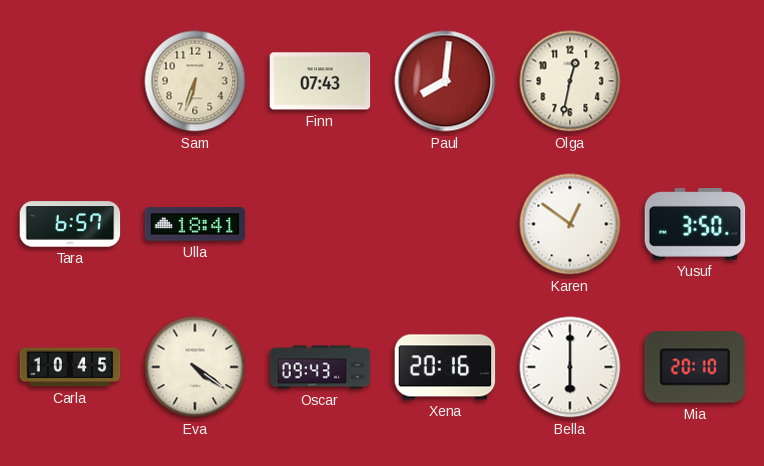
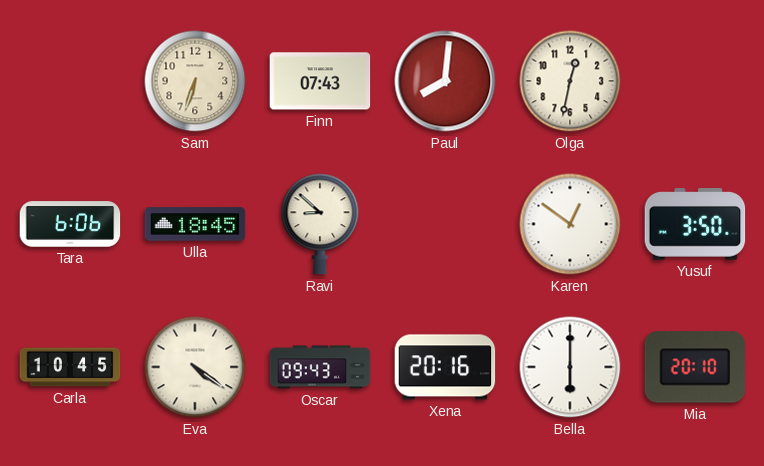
Tara: 6:57 -> 6:06 (70, 224)
Ulla: 18:41 -> 18:45 (195, 224)
Ravi: none -> 8:52 (320, 224)
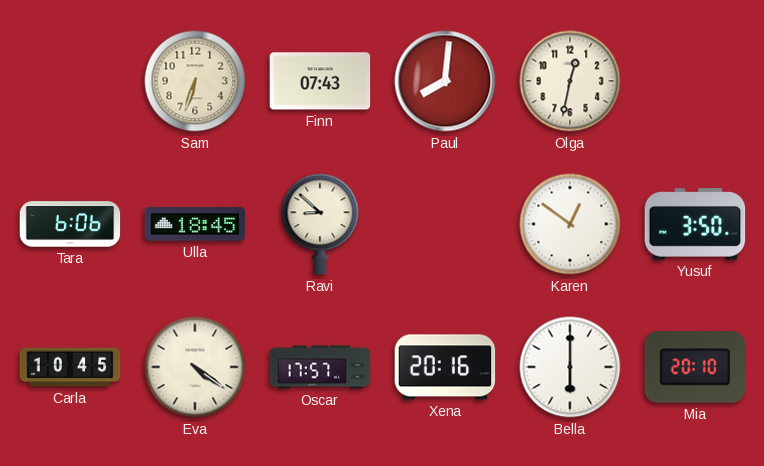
Oscar: 09:43 -> 17:57 (320, 367)
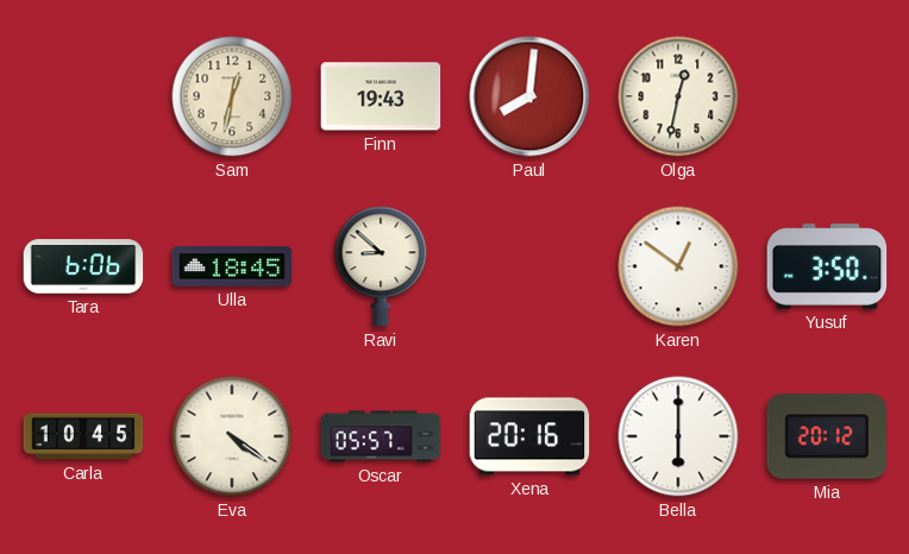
Sam: 6:33 -> 12:32 (232, 96)
Finn: 07:43 -> 19:43 (381, 96)
Oscar: 17:57 -> 05:57 (381, 436)
Mia: 20:10 -> 20:12 (827, 436)
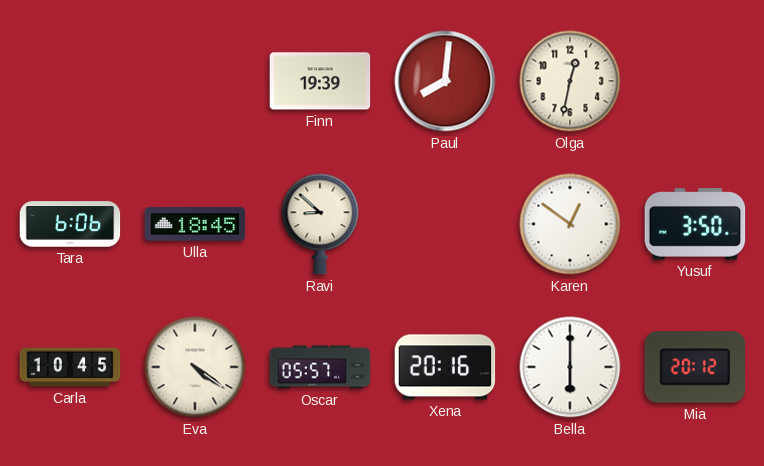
Sam: 12:32 -> none (232, 96)
Finn: 19:43 -> 19:39 (320, 81)
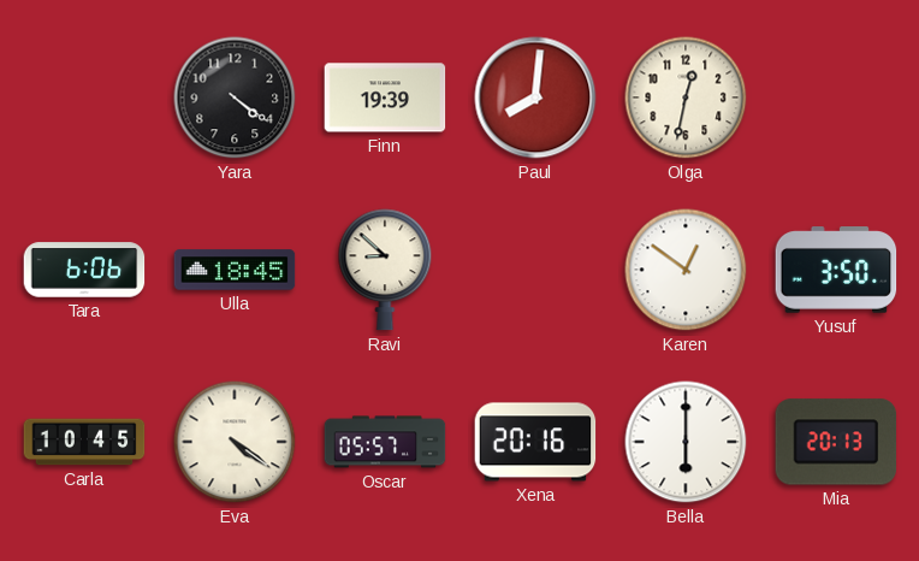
Yara: none -> 4:21 (235, 98)
Mia: 20:12 -> 20:13 (836, 442)
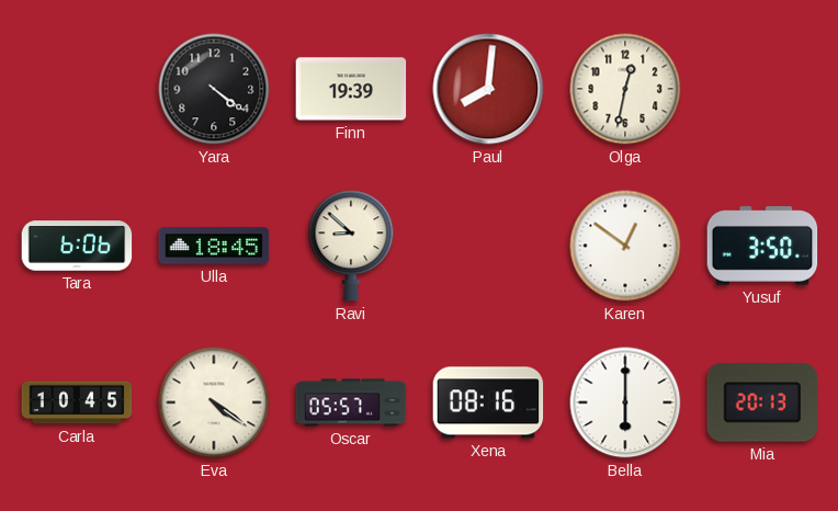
Xena: 20:16 -> 08:16 (488, 402)
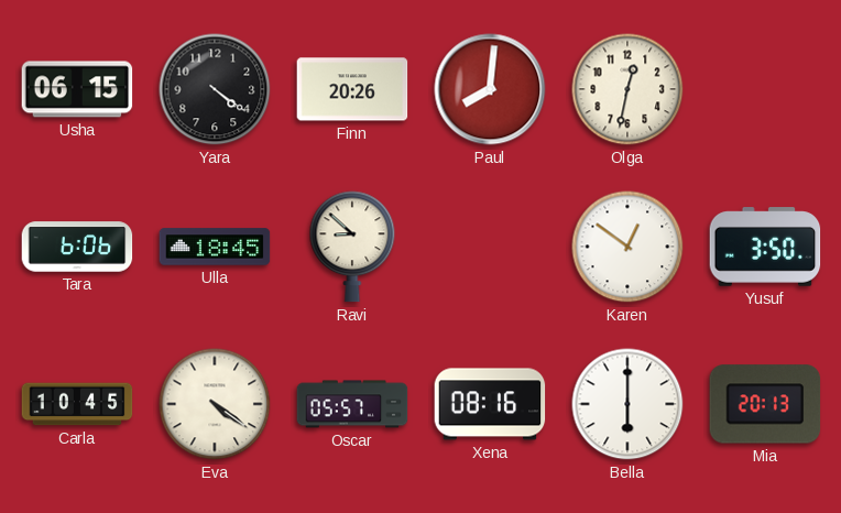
Usha: none -> 06:15 (77, 89)
Finn: 19:39 -> 20:26 (352, 89)
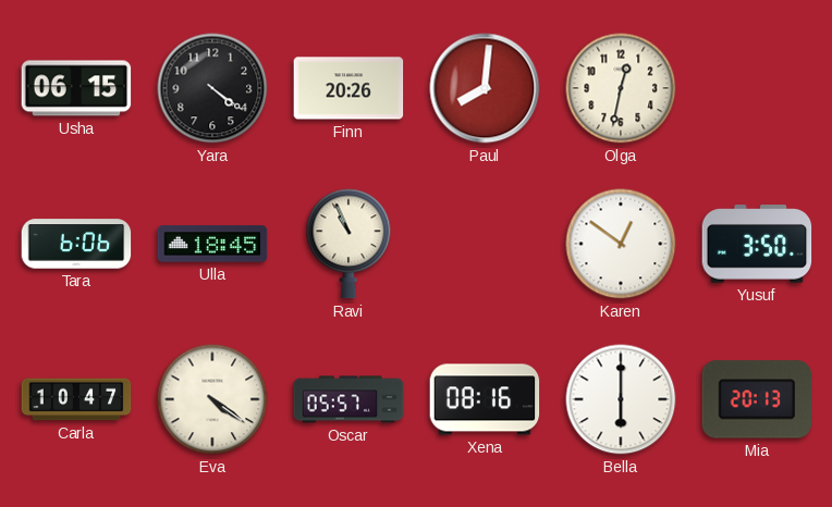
Ravi: 8:52 -> 10:56 (348, 244)
Carla: 10:45 -> 10:47 (76, 399)
